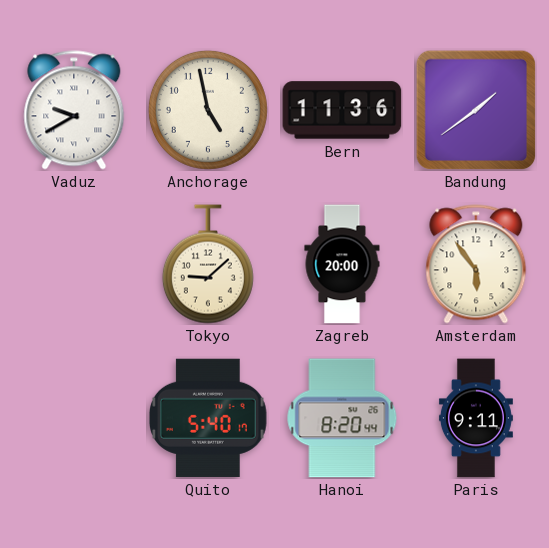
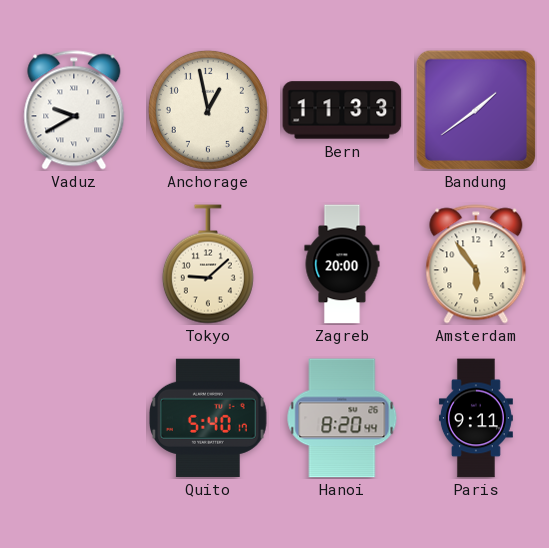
Anchorage: 4:58 -> 12:58 (208, 110)
Bern: 11:36 -> 11:33 (342, 110)
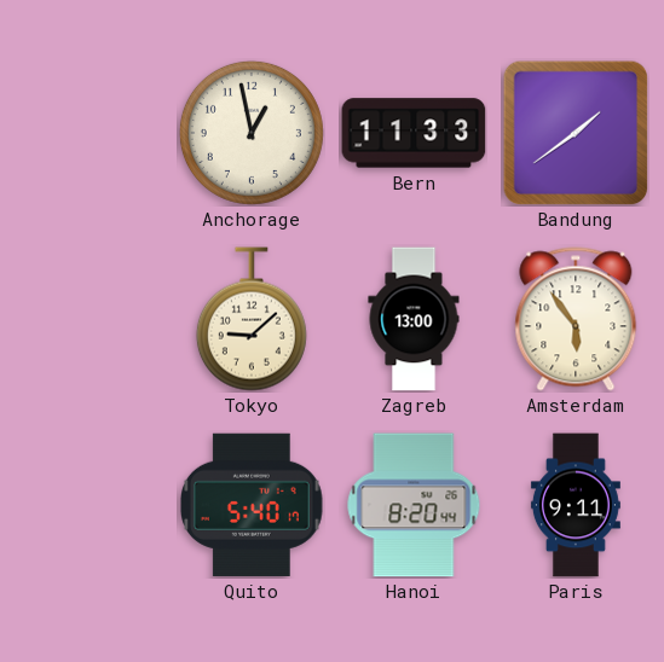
Vaduz: 9:40 -> none (74, 110)
Zagreb: 20:00 -> 13:00 (414, 319)
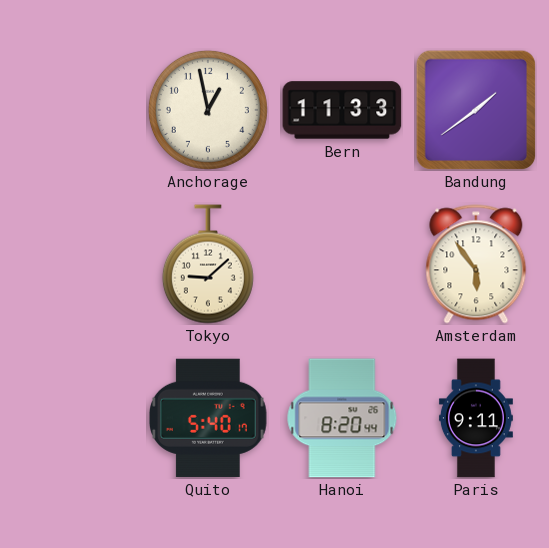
Zagreb: 13:00 -> none (414, 319)
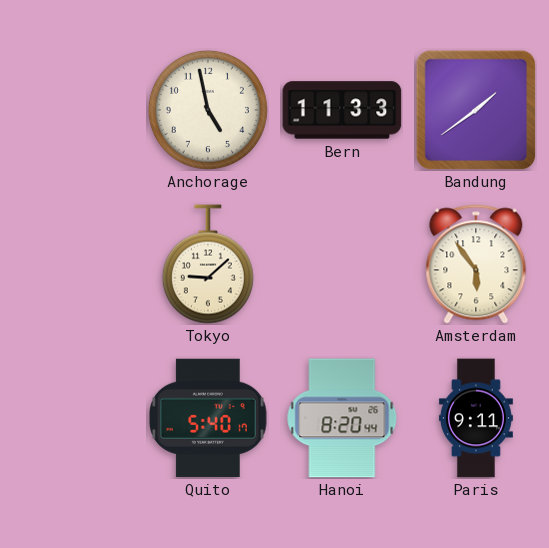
Anchorage: 12:58 -> 4:58 (208, 110)
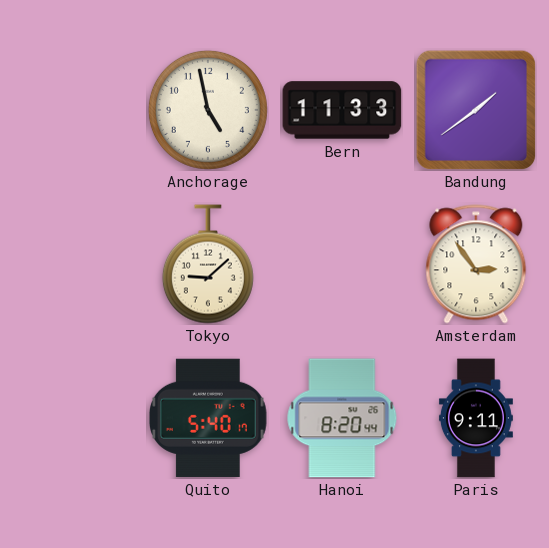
Amsterdam: 5:54 -> 2:54 (476, 264)
